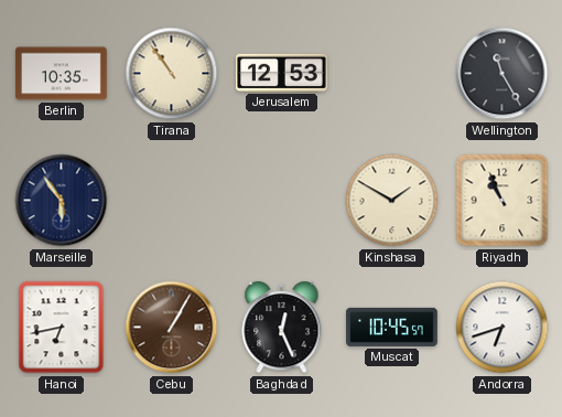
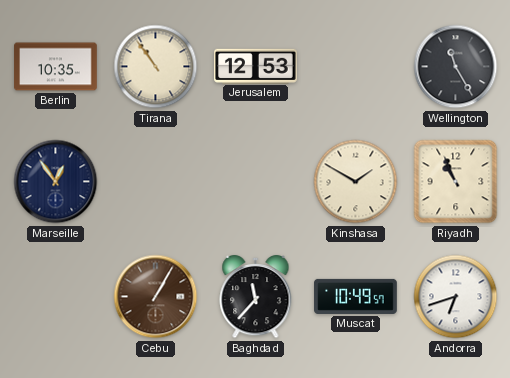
Marseille: 5:54 -> 12:54 (56, 182)
Hanoi: 6:43 -> none (62, 328)
Baghdad: 12:26 -> 11:37 (256, 297)
Muscat: 10:45 -> 10:49 (356, 296)
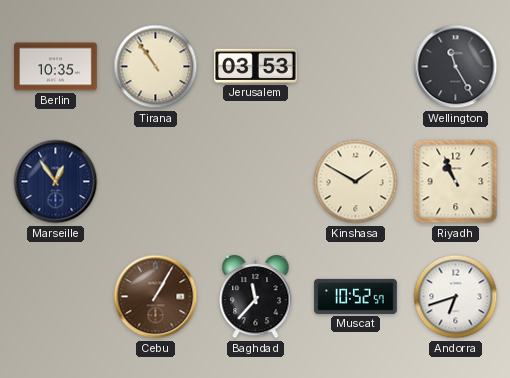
Jerusalem: 12:53 -> 03:53 (256, 66)
Muscat: 10:49 -> 10:52 (356, 296)
